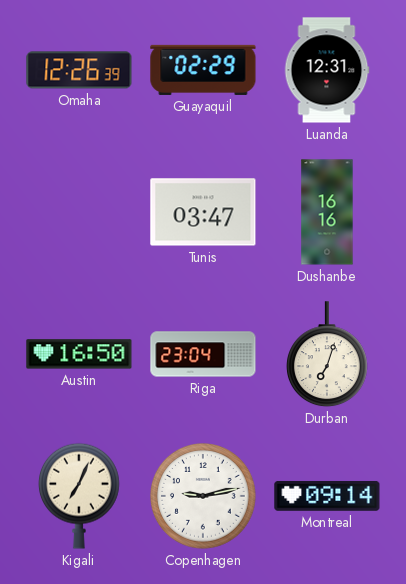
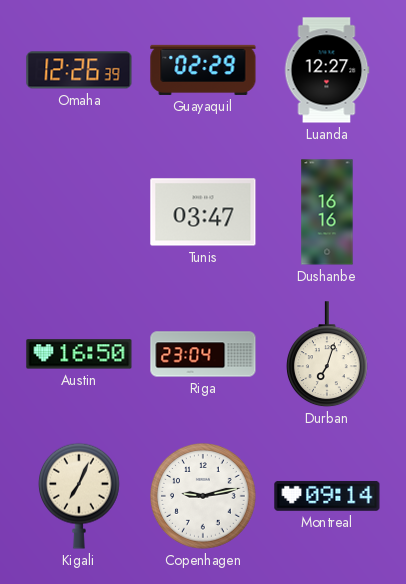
Luanda: 12:31 -> 12:27 (327, 70)
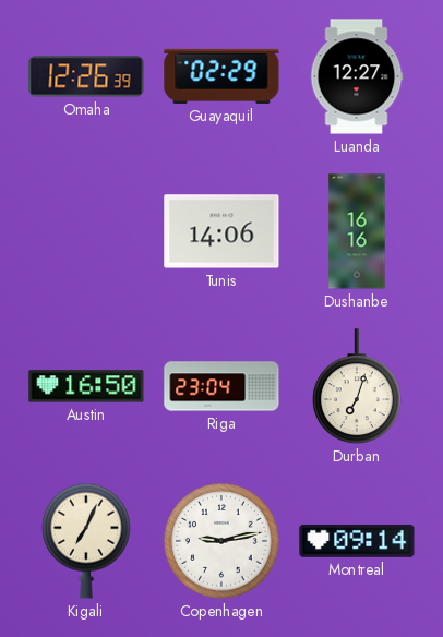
Tunis: 03:47 -> 14:06 (221, 231)
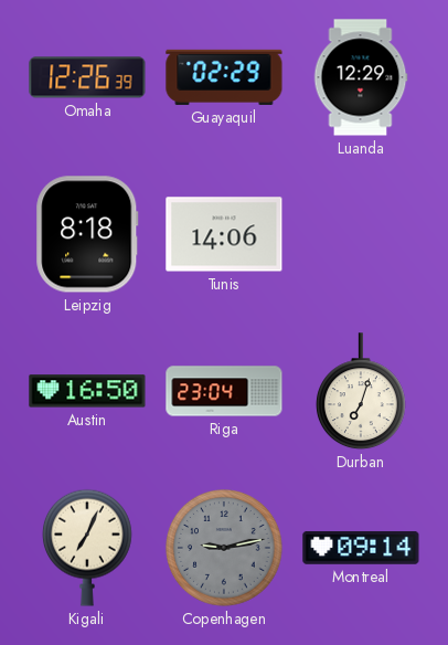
Luanda: 12:27 -> 12:29 (361, 77)
Leipzig: none -> 8:18 (87, 234)
Dushanbe: 16:16 -> none (357, 231)
Copenhagen dial: white -> grey (224, 548)
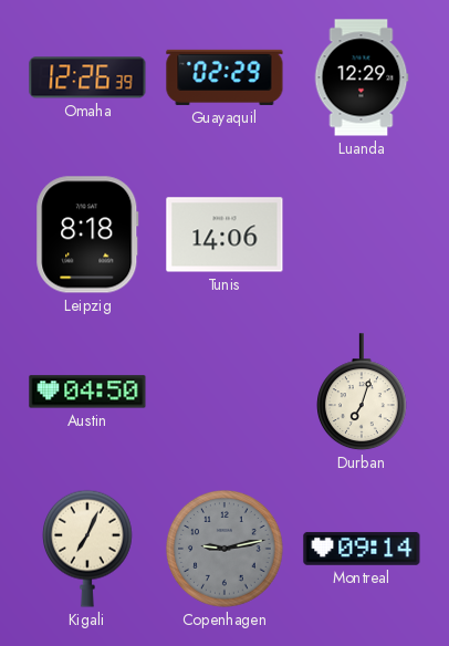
Austin: 16:50 -> 04:50 (87, 392)
Riga: 23:04 -> none (224, 391)
